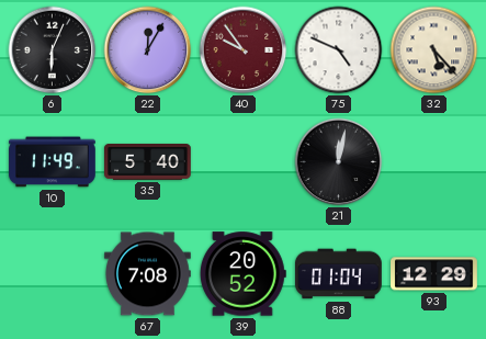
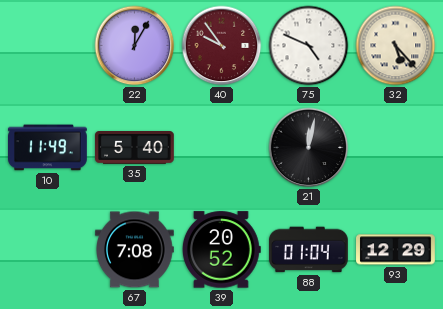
6: 6:04 -> none (53, 50)
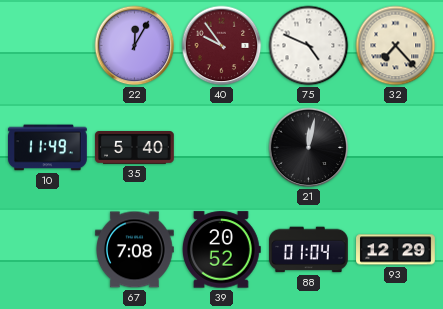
32: 5:23 -> 7:23 (396, 46)
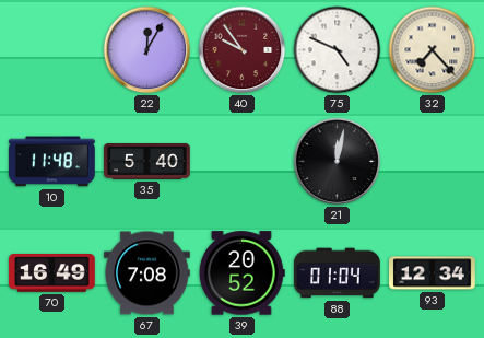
10: 11:49 -> 11:48 (52, 162)
70: none -> 16:49 (52, 273)
93: 12:29 -> 12:34 (433, 273)
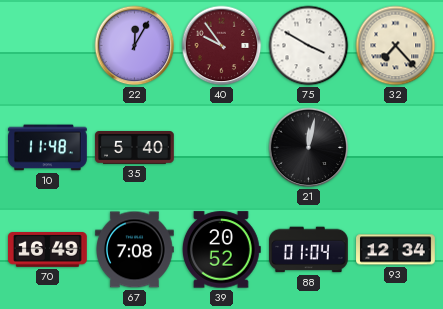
75: 4:49 -> 3:50 (309, 46)
